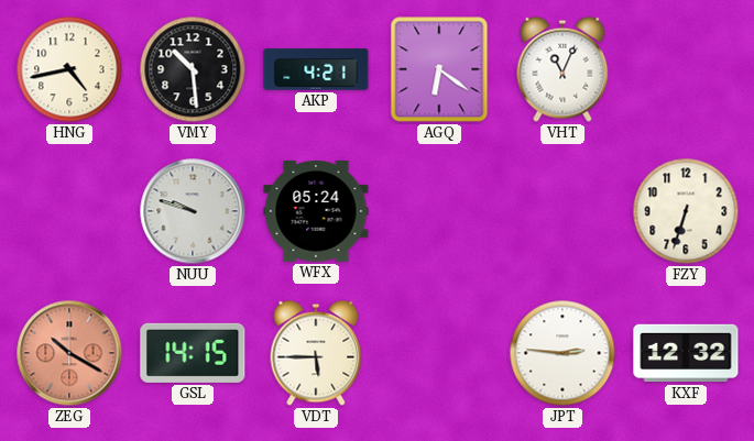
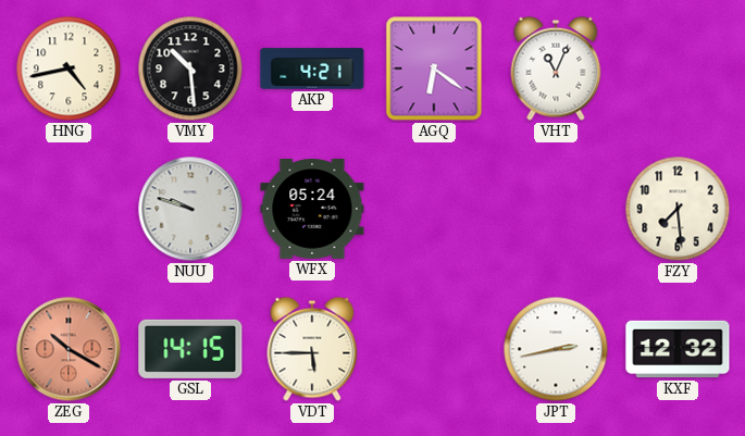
FZY: 6:33 -> 7:29 (678, 209)
JPT: 2:46 -> 2:43 (556, 349)
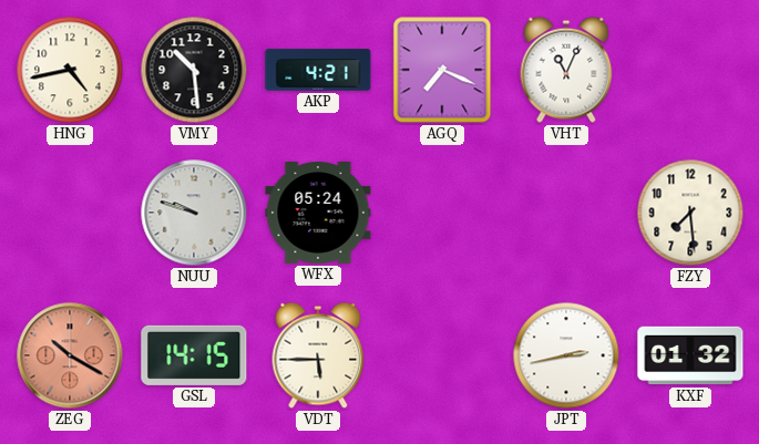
AGQ: 6:21 -> 7:19 (442, 70)
KXF: 12:32 -> 01:32 (690, 355)
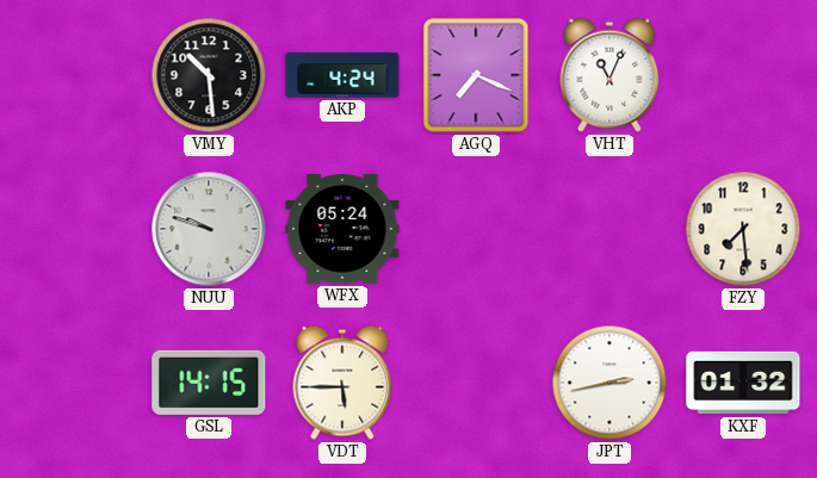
HNG: 4:43 -> none (70, 70)
AKP: 4:21 -> 4:24 (342, 75)
ZEG: 10:20 -> none (70, 355)
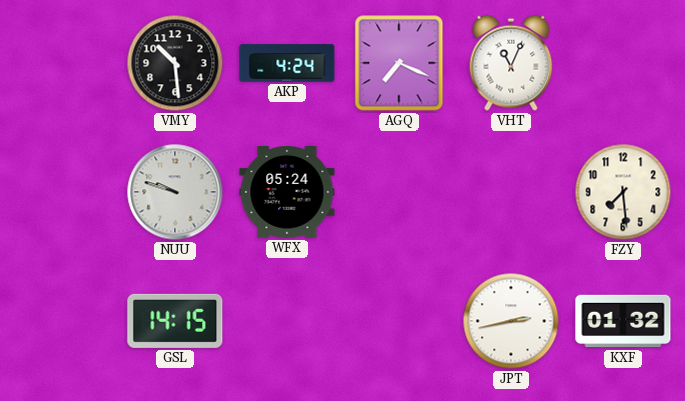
VDT: 5:45 -> none (342, 383)
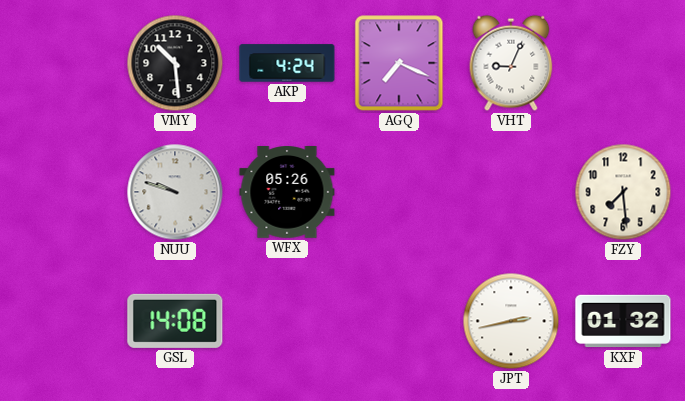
VHT: 11:04 -> 9:04 (511, 63)
WFX: 05:24 -> 05:26 (287, 193)
GSL: 14:15 -> 14:08 (175, 321)
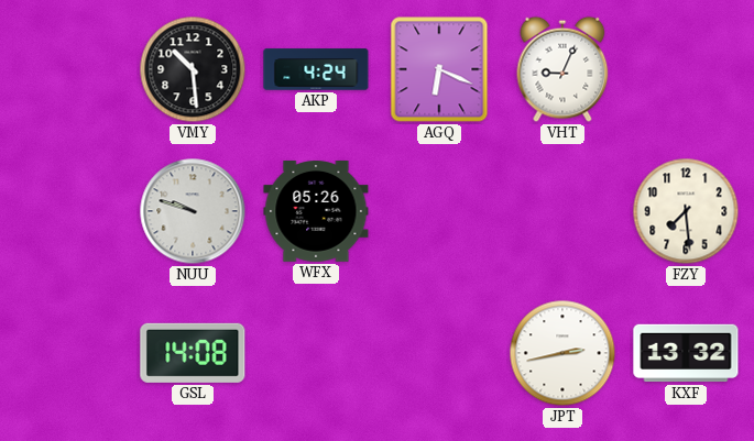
AGQ: 7:19 -> 6:19 (439, 69)
KXF: 01:32 -> 13:32 (686, 353)
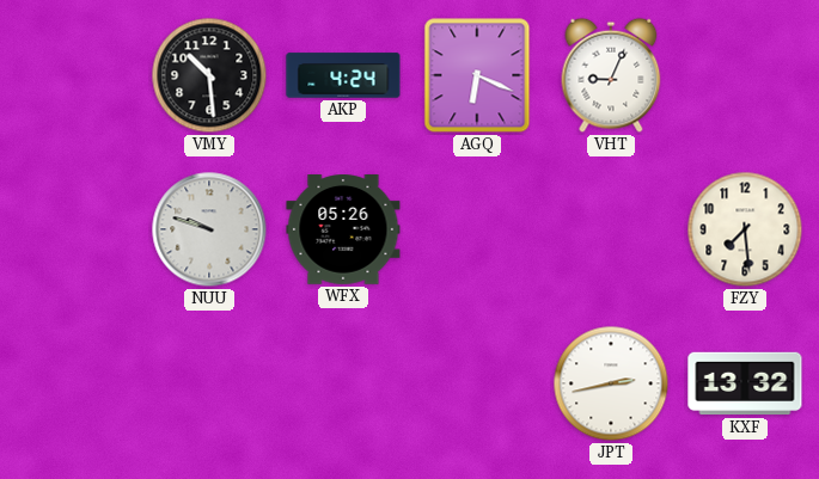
GSL: 14:08 -> none (193, 353)
